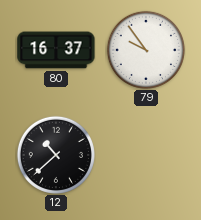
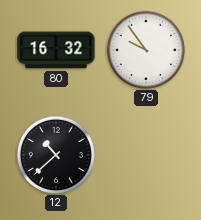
80: 16:37 -> 16:32 (56, 50)
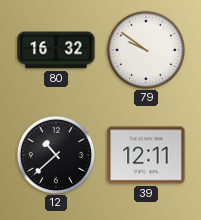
79: 9:54 -> 9:51 (146, 50)
39: none -> 12:11 (146, 155)
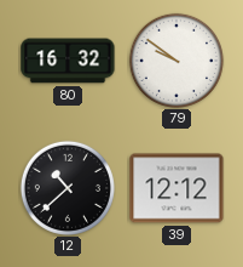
39: 12:11 -> 12:12 (177, 188)
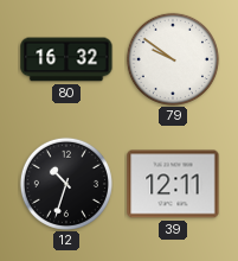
12: 10:38 -> 10:33 (66, 184)
39: 12:12 -> 12:11 (173, 184)
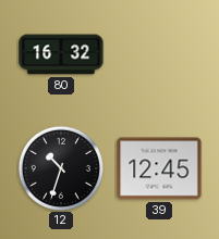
79: 9:51 -> none (173, 59)
39: 12:11 -> 12:45 (159, 168)
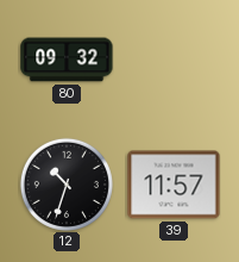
80: 16:32 -> 09:32 (67, 60)
39: 12:45 -> 11:57 (174, 185)
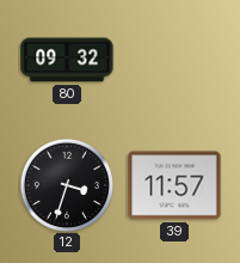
12: 10:33 -> 3:33 (67, 185)
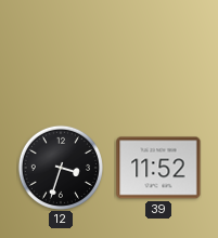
80: 09:32 -> none (67, 60)
39: 11:57 -> 11:52 (158, 168)
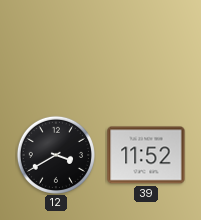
12: 3:33 -> 3:40 (56, 155)
